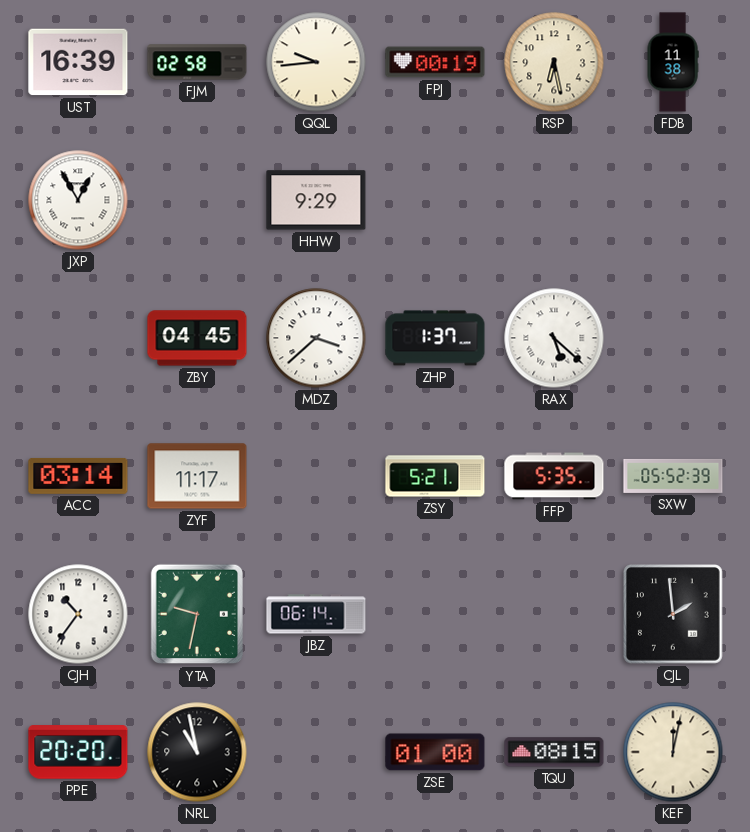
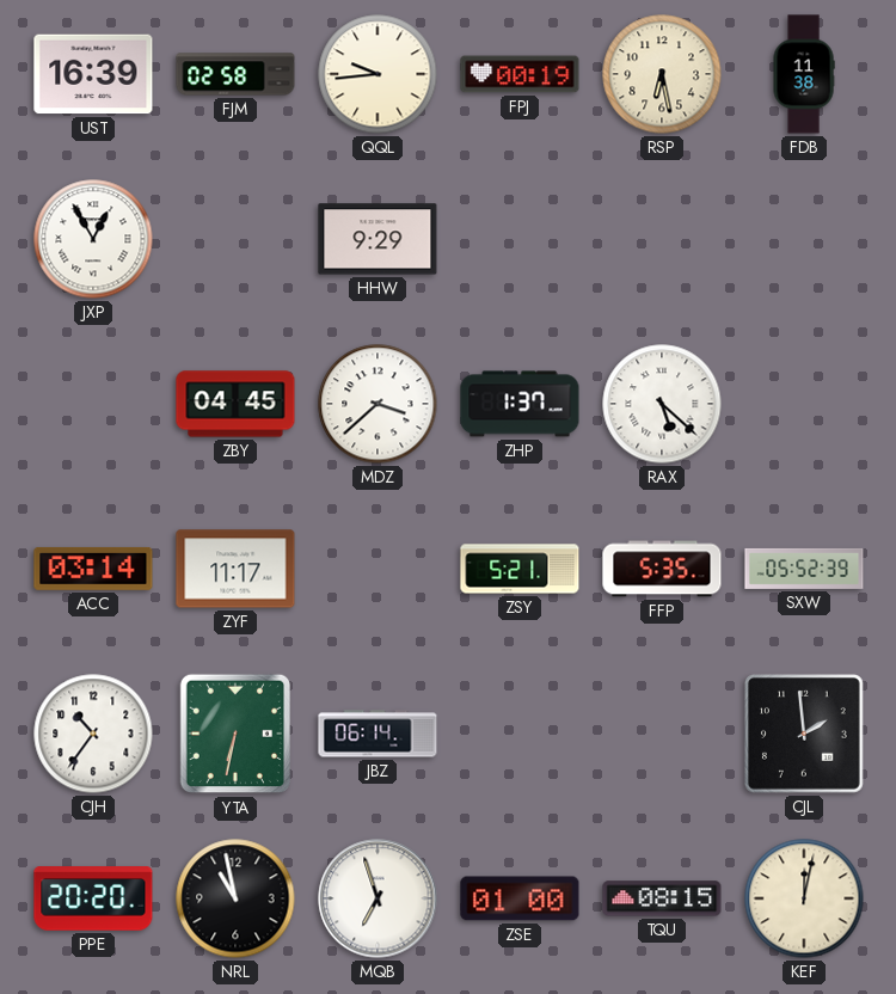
YTA: 9:32 -> 6:32 (234, 734)
MQB: none -> 6:57 (378, 898)
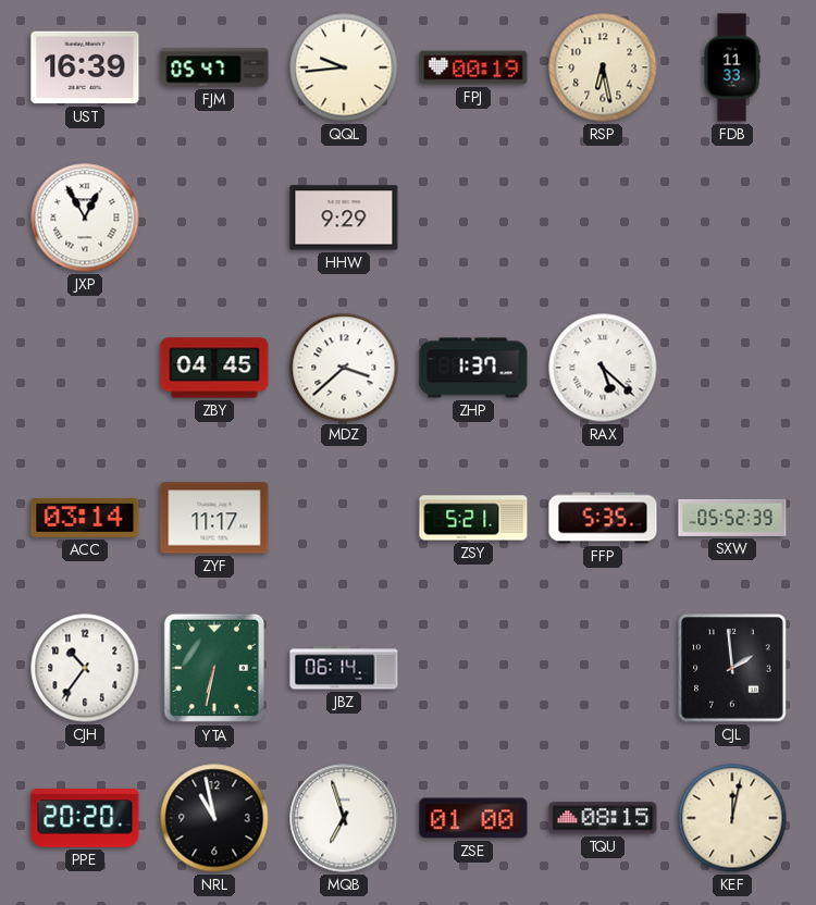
FJM: 02:58 -> 05:47 (214, 67)
FDB: 11:38 -> 11:33 (732, 67)
